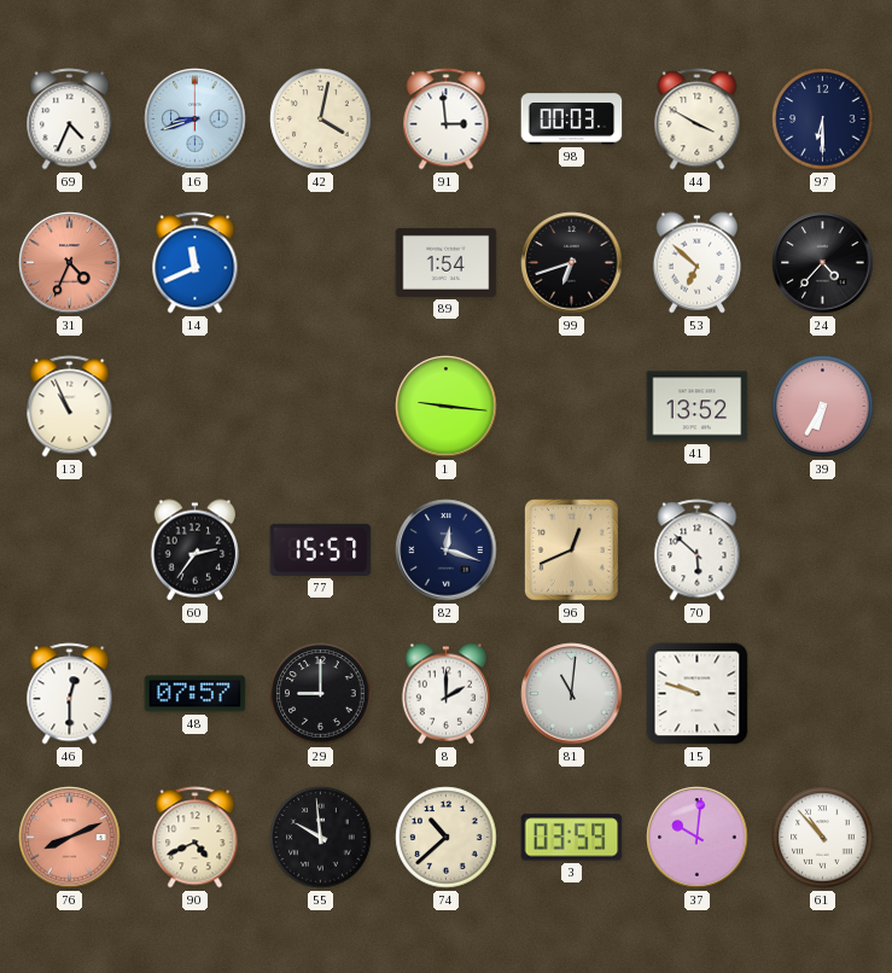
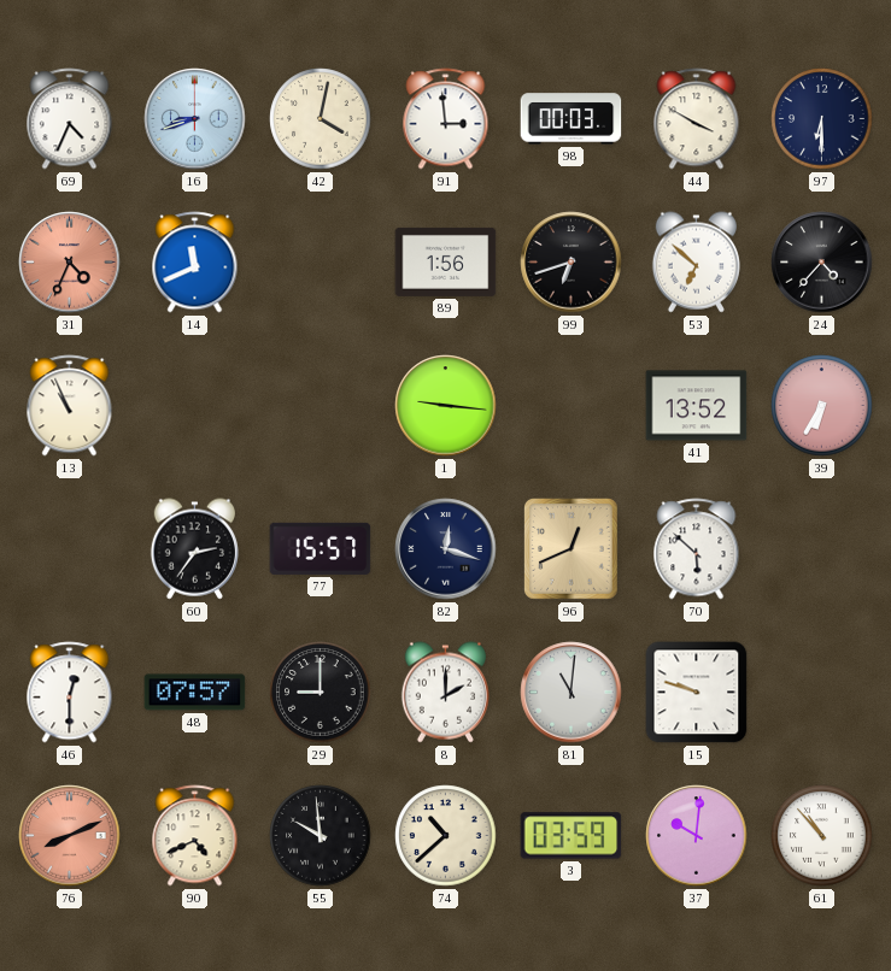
89: 1:54 -> 1:56 (446, 261)
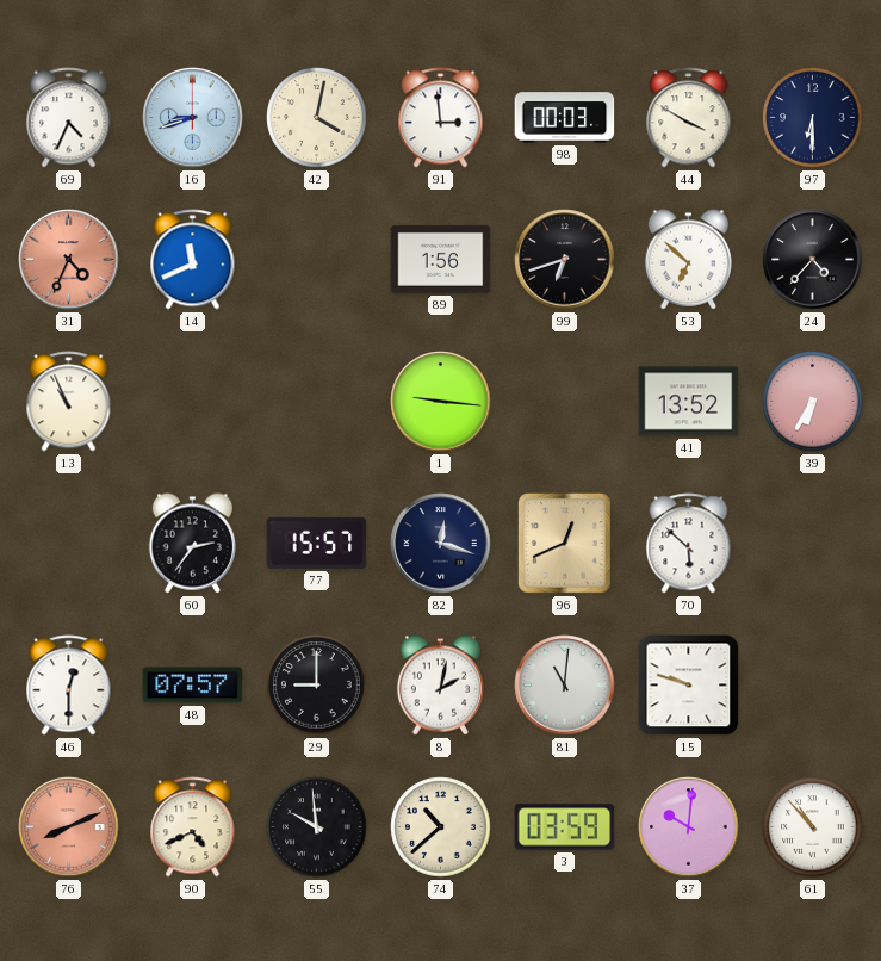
8: 2:00 -> 2:02 (440, 686)
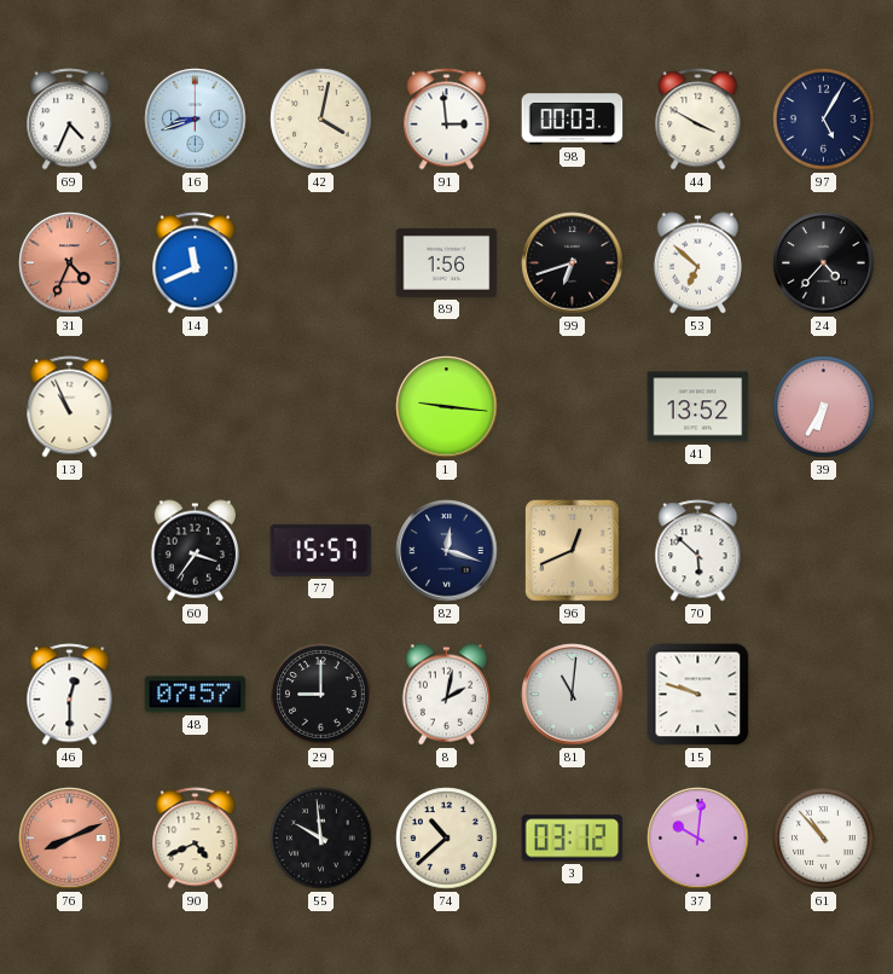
97: 6:30 -> 5:05 (824, 120)
60: 2:36 -> 3:36 (195, 551)
3: 03:59 -> 03:12 (573, 839)
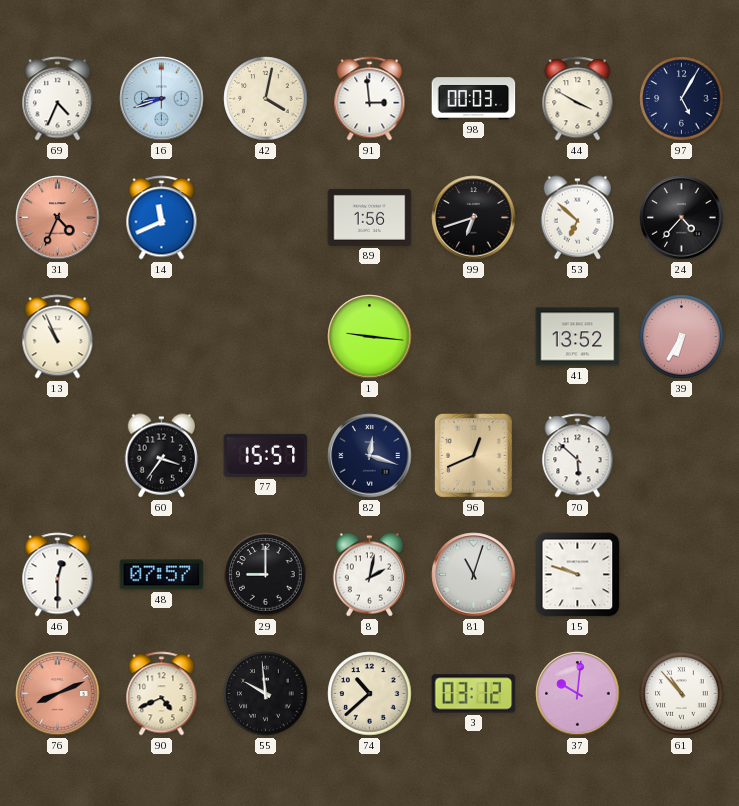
81: 11:01 -> 11:03 (474, 575)
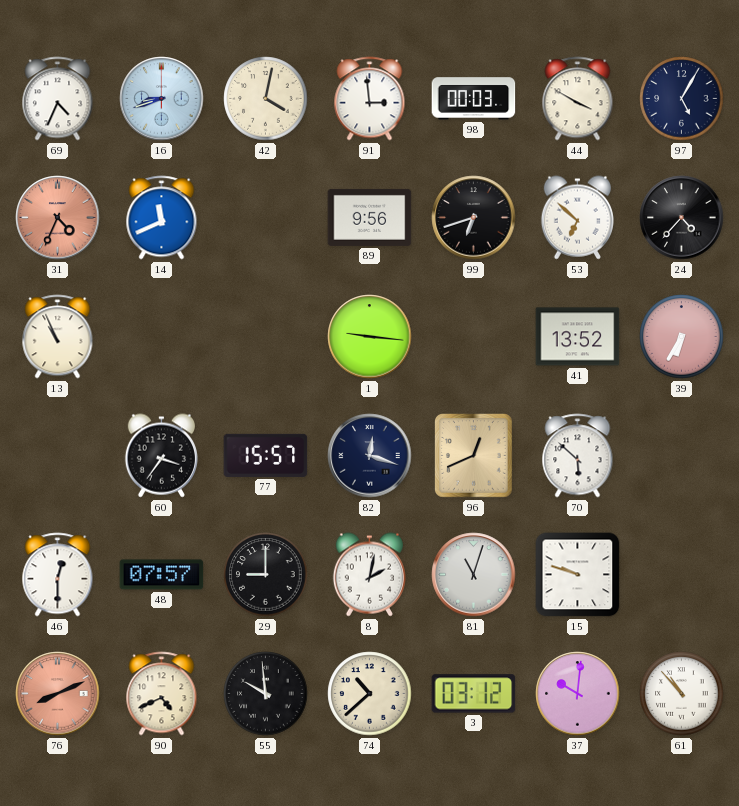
89: 1:56 -> 9:56 (370, 217)
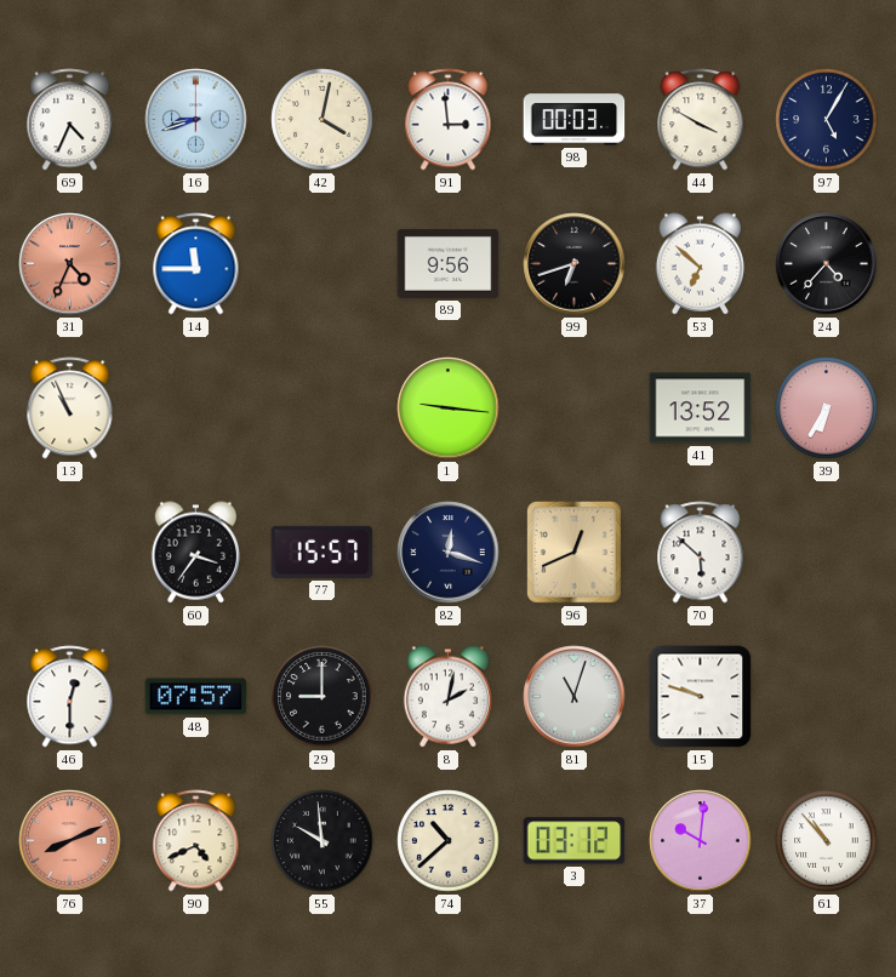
14: 11:41 -> 11:45 (196, 264)
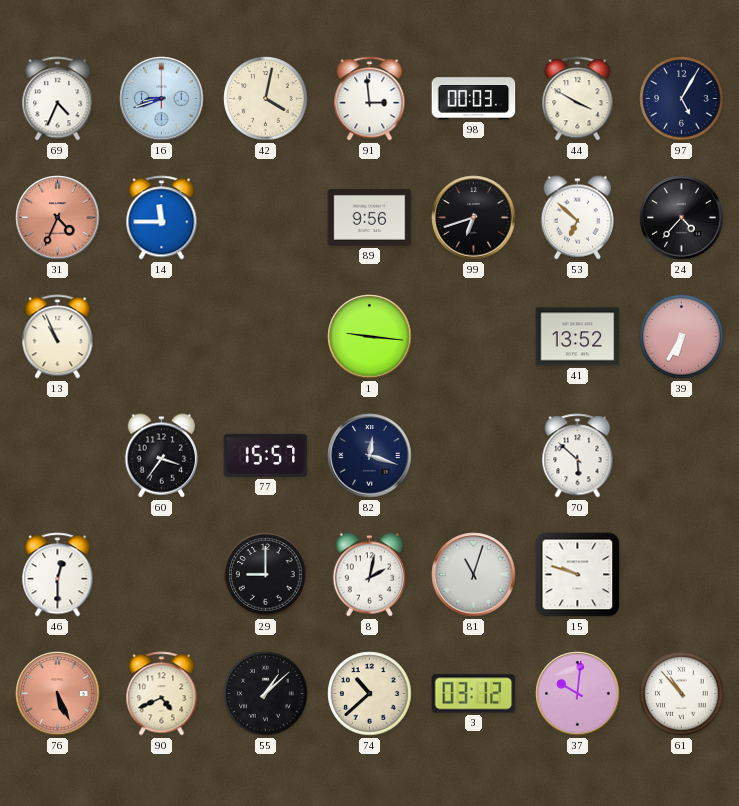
96: 12:41 -> none (575, 553)
48: 07:57 -> none (196, 697)
76: 8:11 -> 5:26 (58, 694)
55: 9:59 -> 1:08 (266, 694)
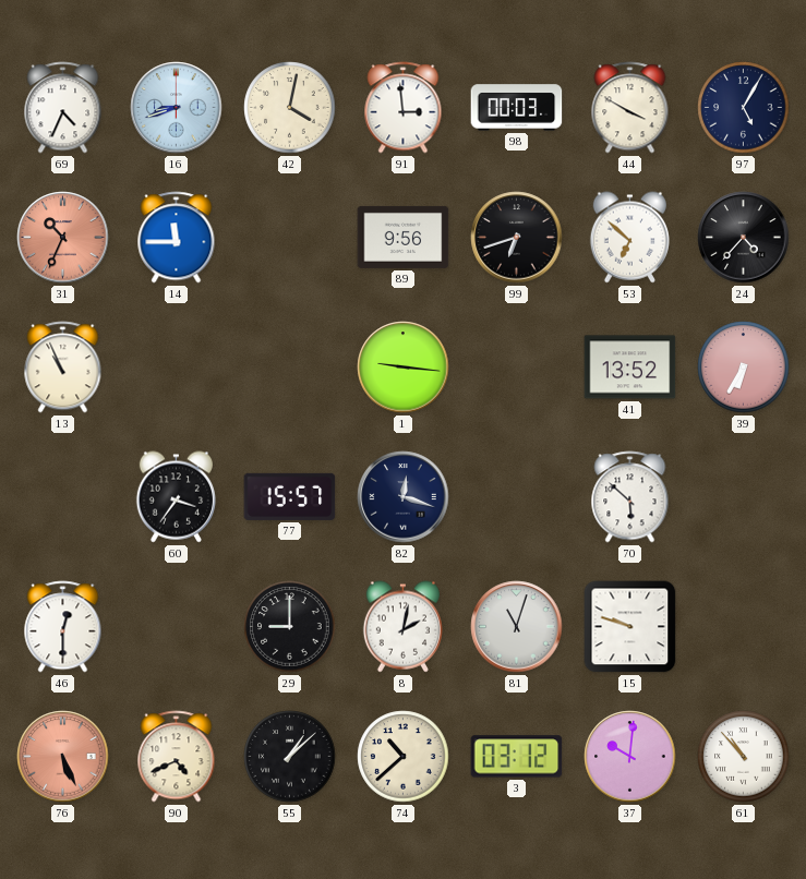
31: 4:34 -> 10:34 (63, 238)
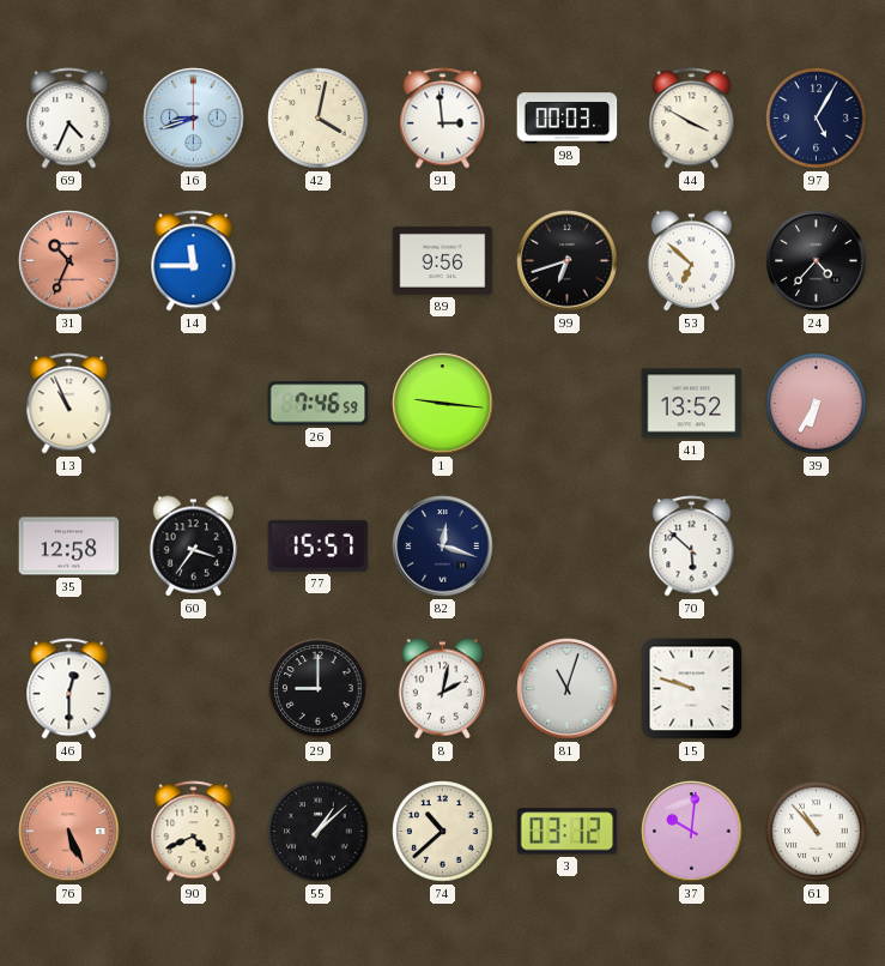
26: none -> 7:46 (319, 404)
35: none -> 12:58 (69, 547)
